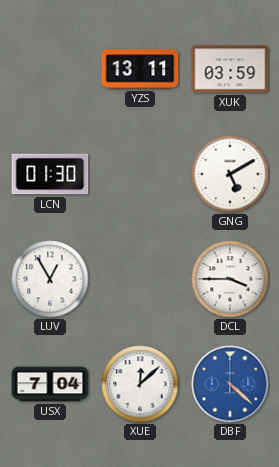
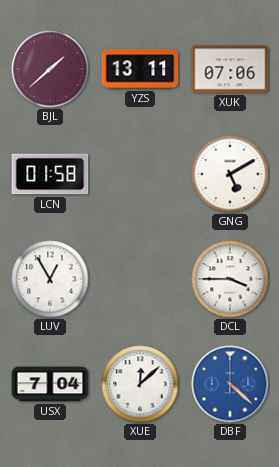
BJL: none -> 1:38 (50, 69)
XUK: 03:59 -> 07:06 (230, 69)
LCN: 01:30 -> 01:58 (50, 174)
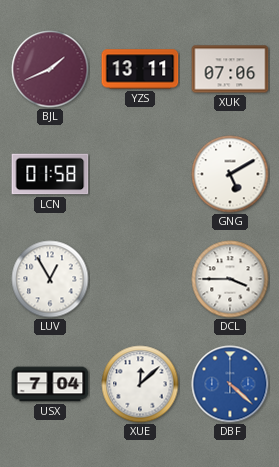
BJL: 1:38 -> 1:41 (50, 69)
